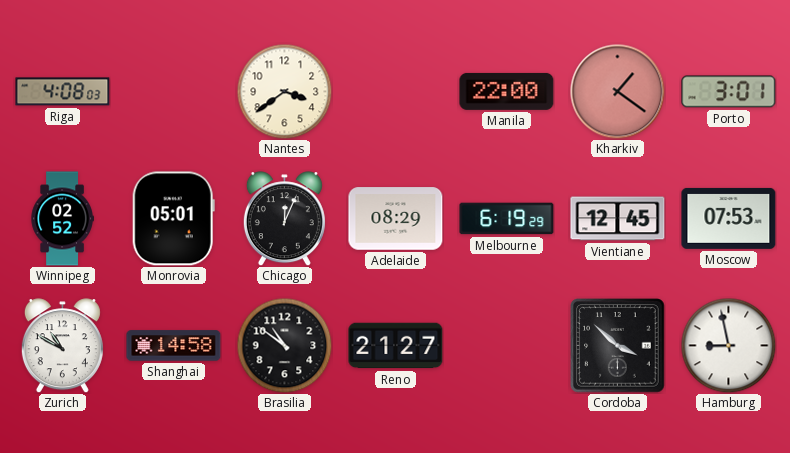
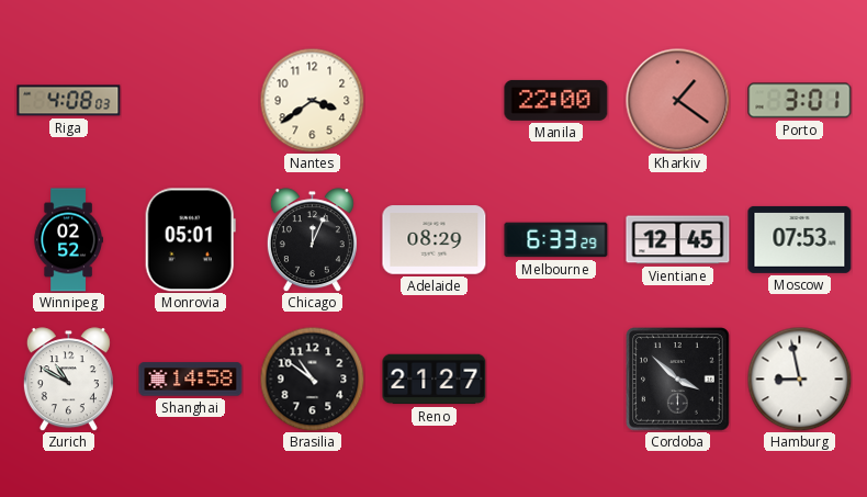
Melbourne: 6:19 -> 6:33 (556, 240)
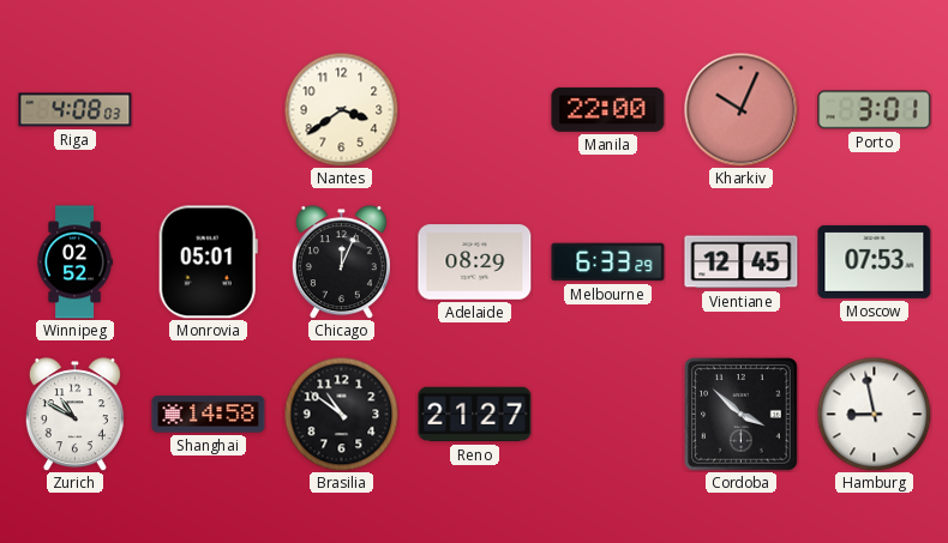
Kharkiv: 1:21 -> 10:04 (740, 109)
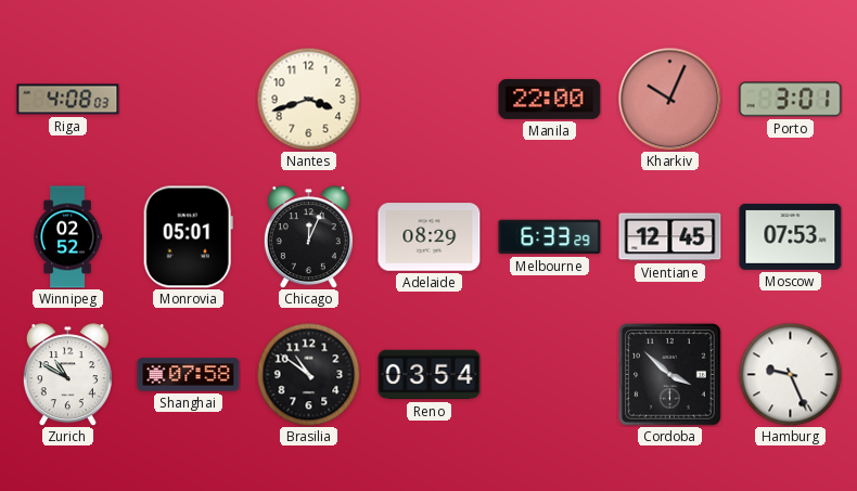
Nantes: 3:39 -> 3:42 (308, 99)
Shanghai: 14:58 -> 07:58 (189, 375)
Reno: 21:27 -> 03:54 (430, 375)
Hamburg: 8:58 -> 9:26 (790, 374)
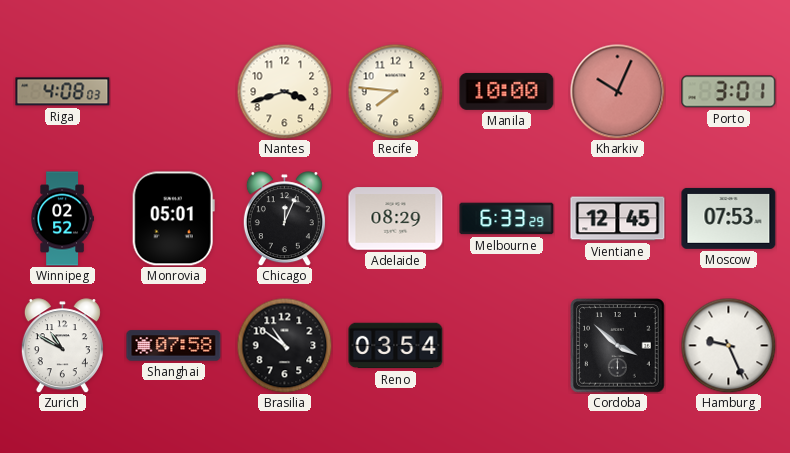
Recife: none -> 7:46 (395, 91)
Manila: 22:00 -> 10:00 (507, 91)
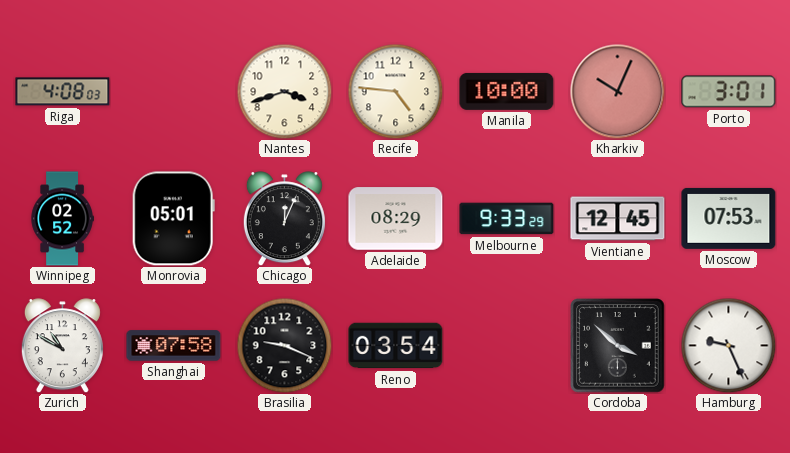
Recife: 7:46 -> 4:46 (395, 91)
Melbourne: 6:33 -> 9:33 (507, 219)
Brasilia: 10:51 -> 9:19 (284, 345)
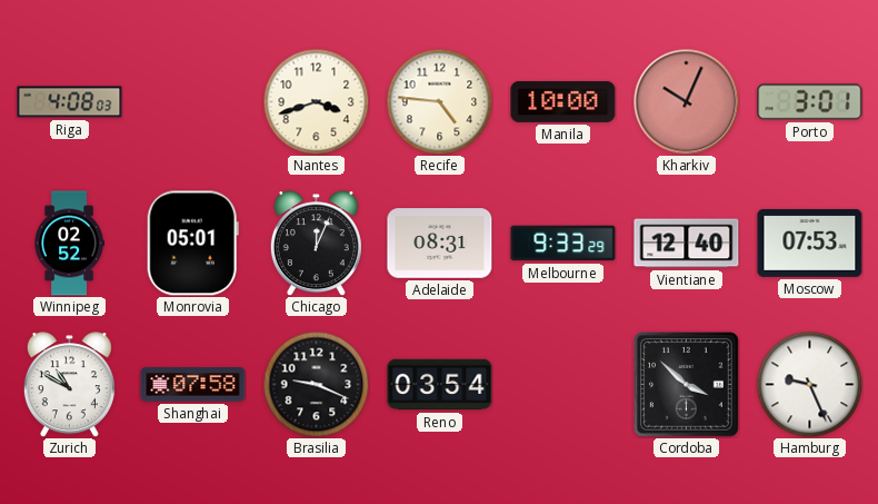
Adelaide: 08:29 -> 08:31 (440, 244)
Vientiane: 12:45 -> 12:40 (687, 244)
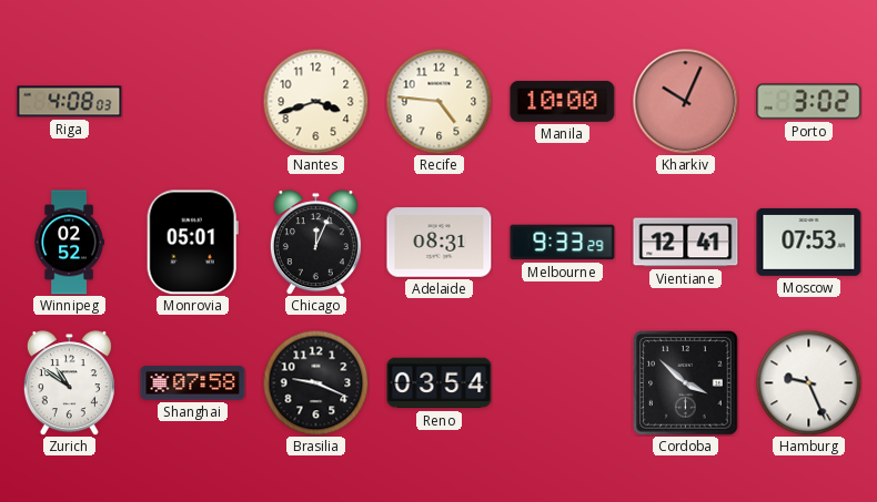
Porto: 3:01 -> 3:02 (809, 102)
Vientiane: 12:40 -> 12:41 (686, 243)
Zurich: 10:50 -> 10:51 (69, 383)
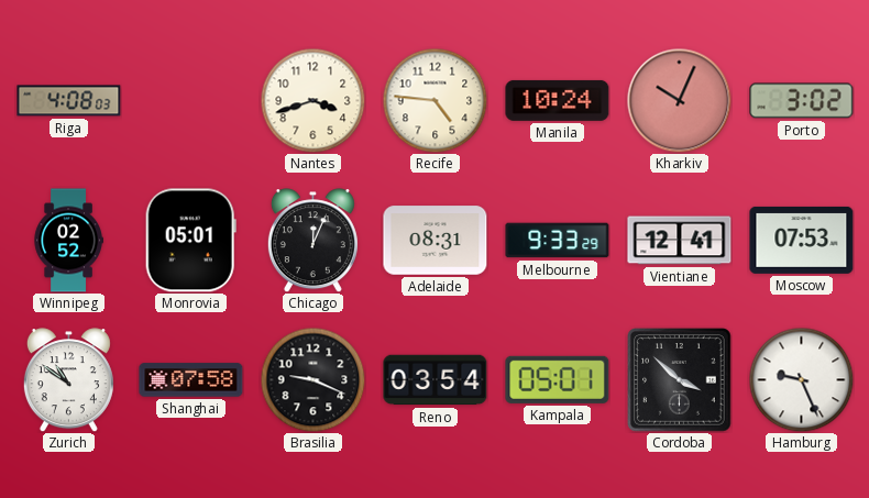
Manila: 10:00 -> 10:24 (558, 100)
Kampala: none -> 05:01 (558, 379)
